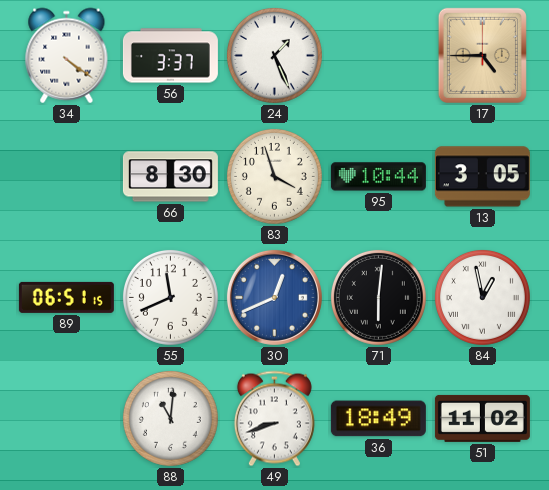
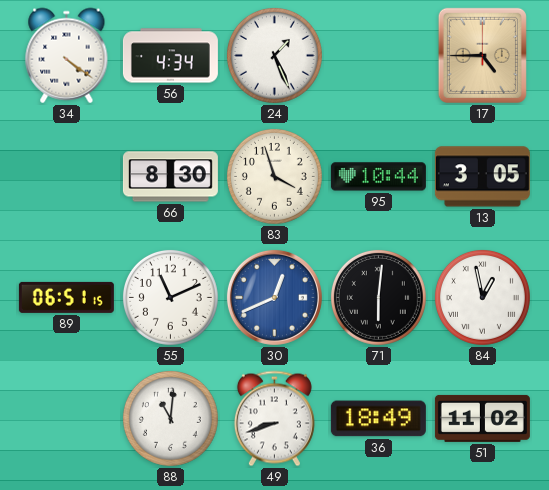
56: 3:37 -> 4:34 (170, 56)
55: 11:41 -> 11:11 (170, 297)
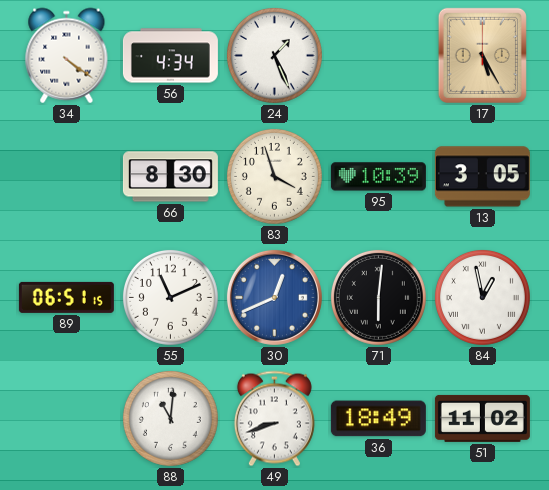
17: 4:45 -> 5:25 (482, 55)
95: 10:44 -> 10:39 (378, 177)
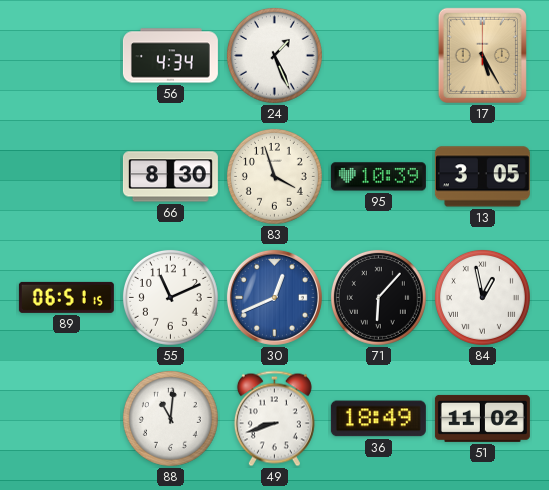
34: 4:21 -> none (67, 56)
71: 6:01 -> 6:07 (378, 297)
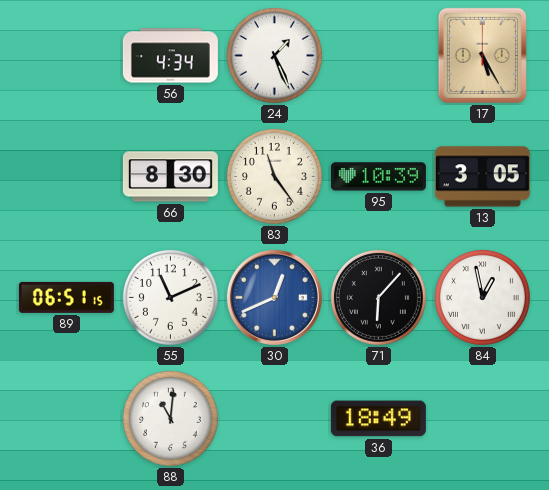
83: 3:57 -> 11:24 (274, 176)
49: 8:42 -> none (274, 419)
51: 11:02 -> none (482, 418)
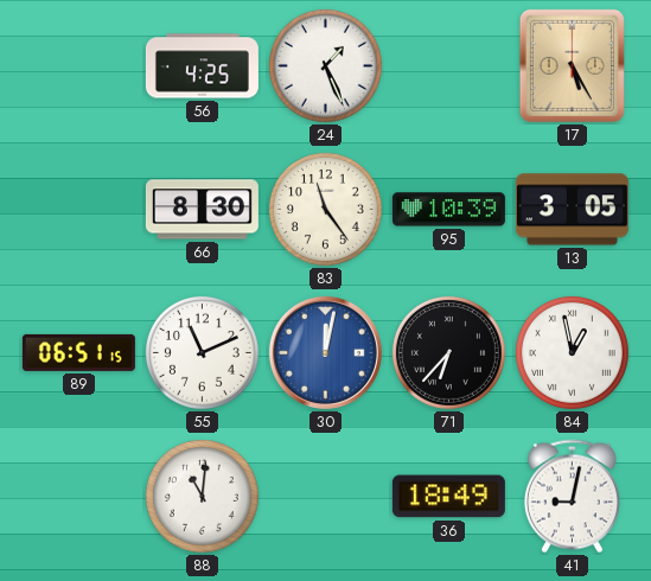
56: 4:34 -> 4:25 (202, 66)
30: 12:41 -> 12:02 (325, 352)
71: 6:07 -> 6:37 (448, 352)
41: none -> 9:02 (572, 497)
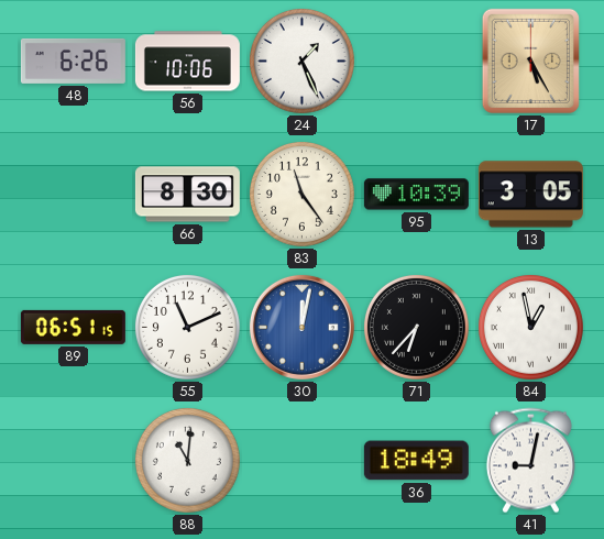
48: none -> 6:26 (73, 61)
56: 4:25 -> 10:06 (187, 62)
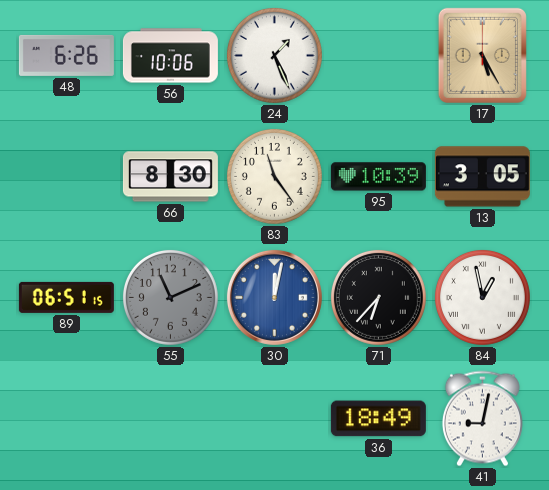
55 dial: white -> grey (170, 297)
88: 11:01 -> none (187, 460)
